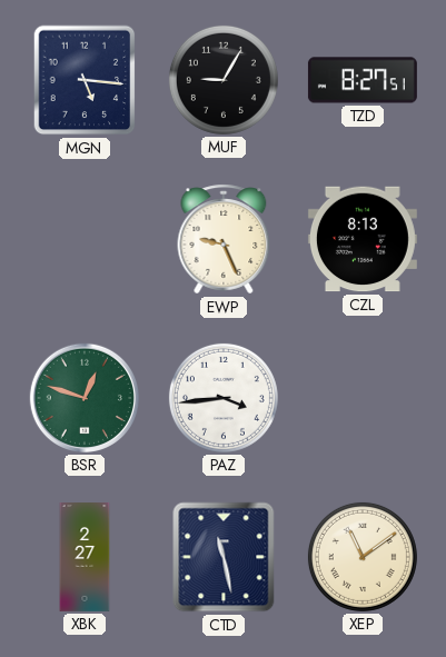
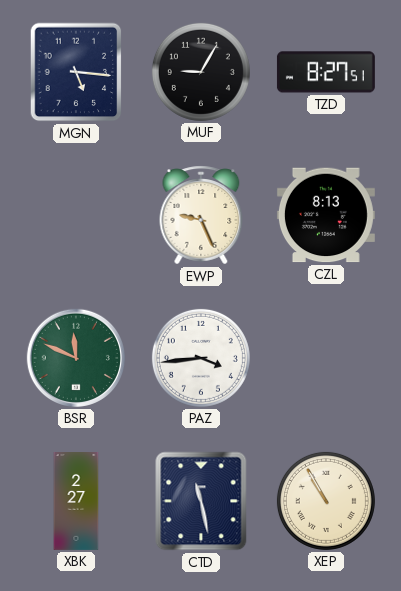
BSR: 12:48 -> 11:49 (76, 358)
XEP: 11:09 -> 10:55 (326, 501)
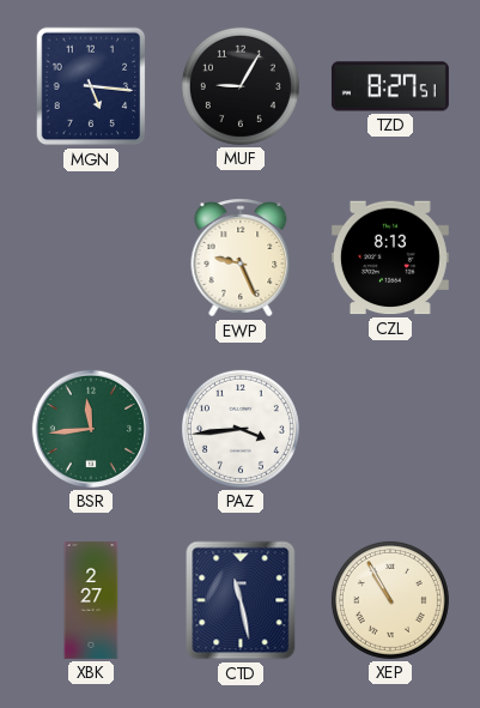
BSR: 11:49 -> 11:44 (91, 429)
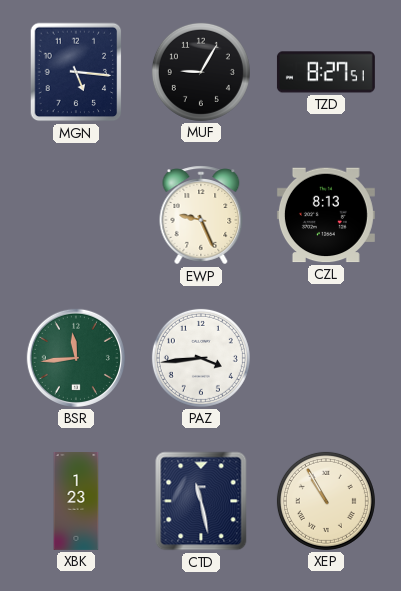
XBK: 2:27 -> 1:23 (76, 502)
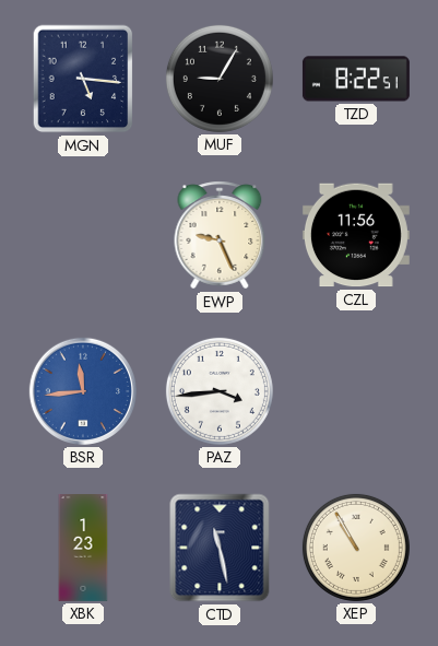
TZD: 8:27 -> 8:22 (356, 79)
CZL: 8:13 -> 11:56 (356, 235)
BSR dial: green -> blue (83, 391)
